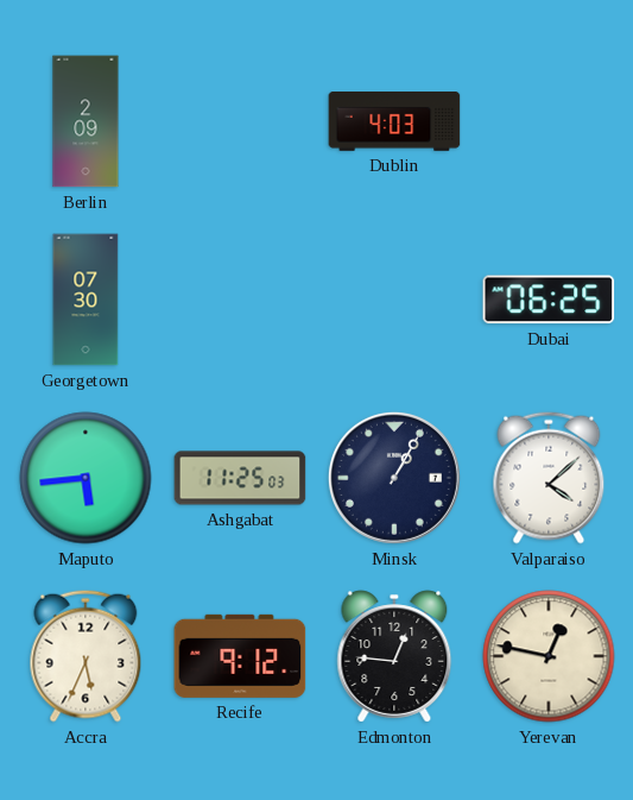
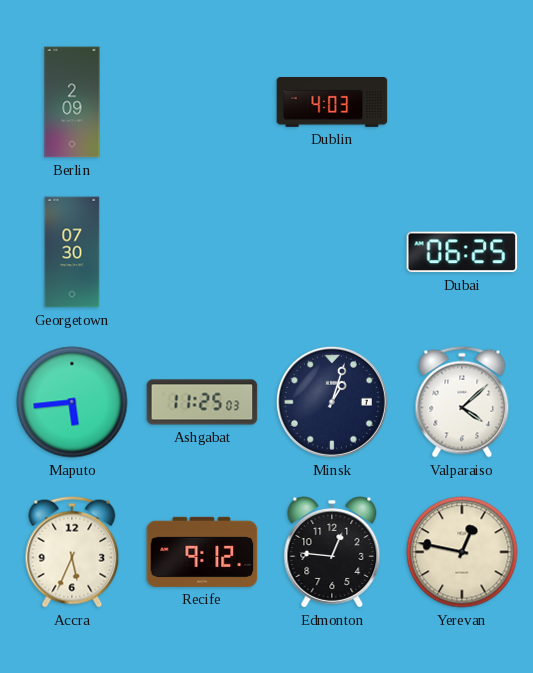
Minsk: 1:05 -> 1:03 (332, 402)
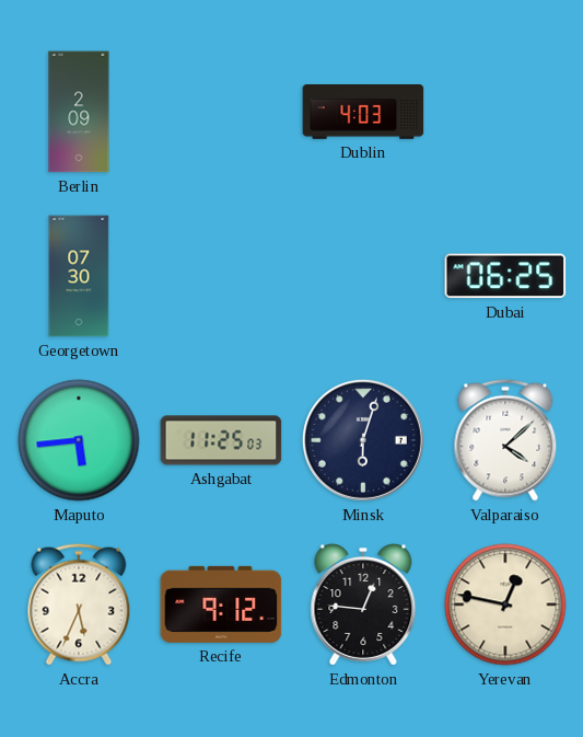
Minsk: 1:03 -> 6:03 (363, 440)
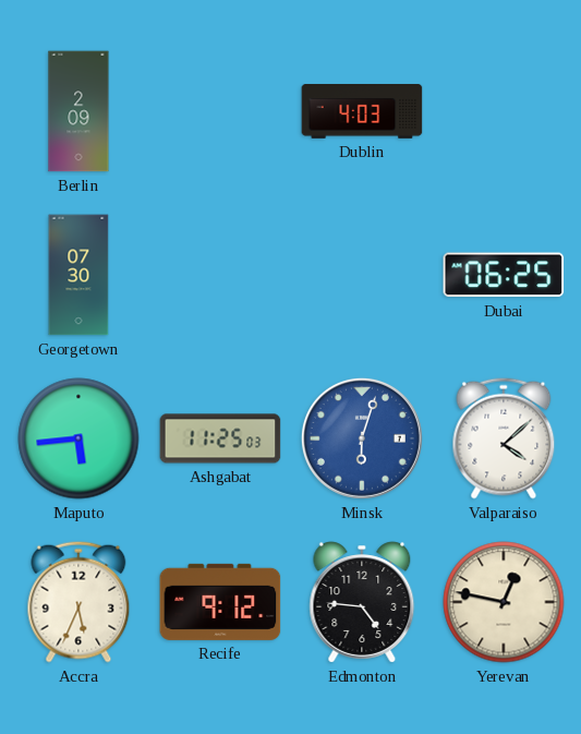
Minsk dial: navy -> blue (362, 438)
Edmonton: 12:46 -> 4:46 (362, 602)
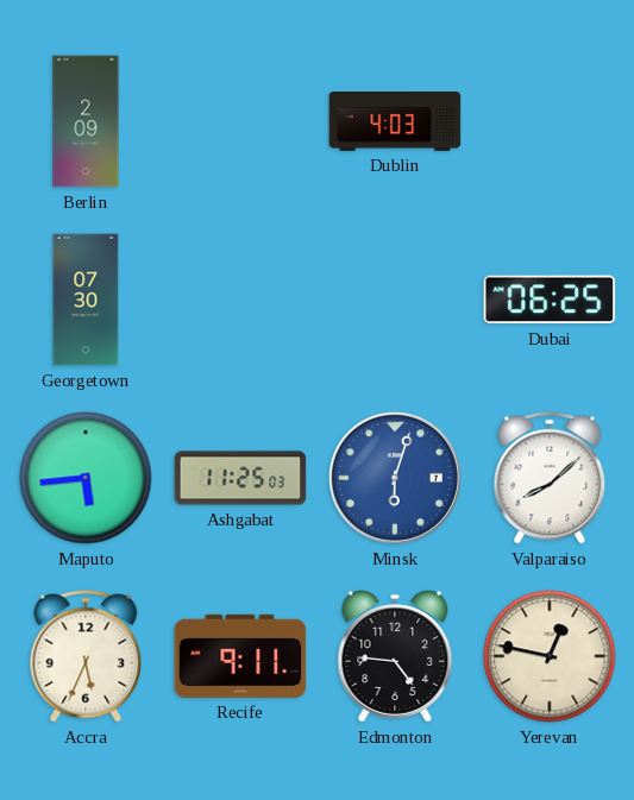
Valparaiso: 4:08 -> 8:08 (550, 478)
Recife: 9:12 -> 9:11 (240, 656)
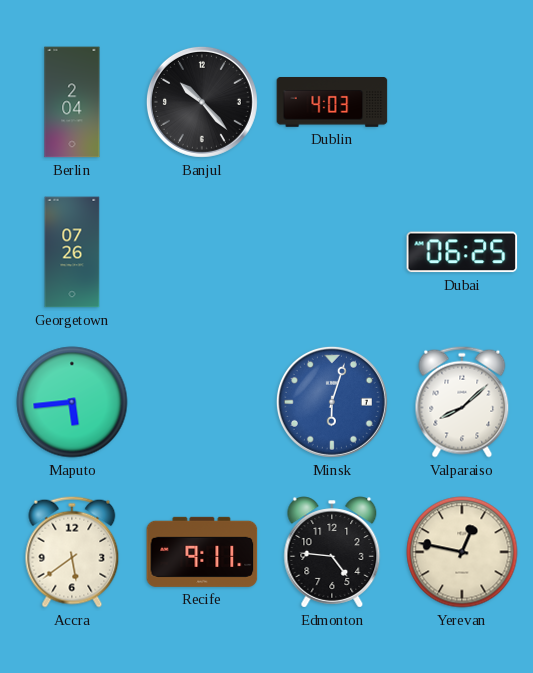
Berlin: 2:09 -> 2:04 (72, 102)
Banjul: none -> 10:23 (202, 102)
Georgetown: 07:30 -> 07:26 (72, 252)
Ashgabat: 11:25 -> none (240, 478)
Accra: 5:34 -> 5:39 (72, 552)
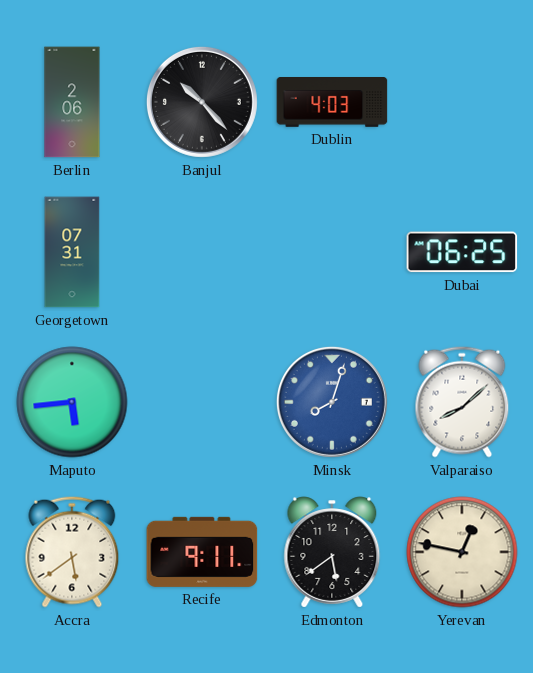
Berlin: 2:04 -> 2:06 (72, 102)
Georgetown: 07:26 -> 07:31 (72, 252)
Minsk: 6:03 -> 8:03 (332, 402)
Edmonton: 4:46 -> 5:39 (332, 552)
